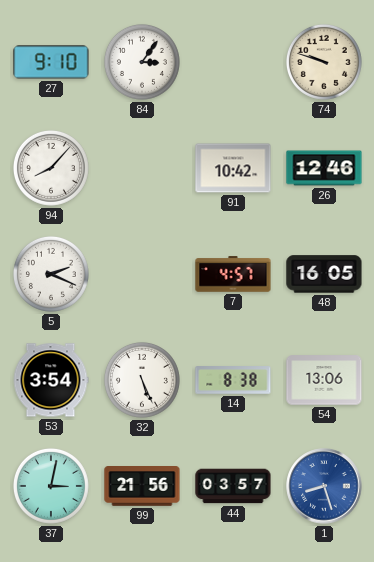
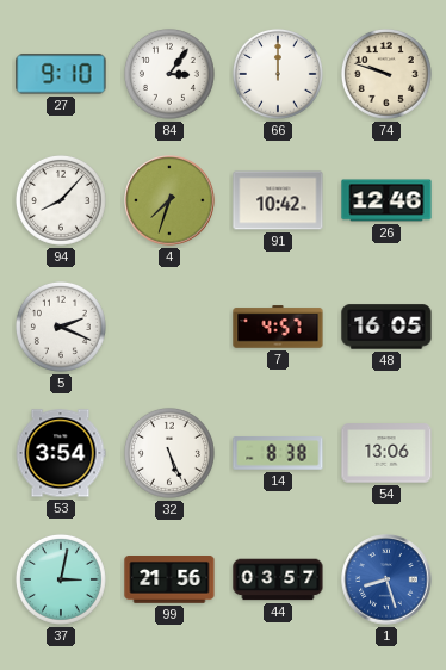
66: none -> 12:00 (278, 74)
4: none -> 7:33 (169, 200)
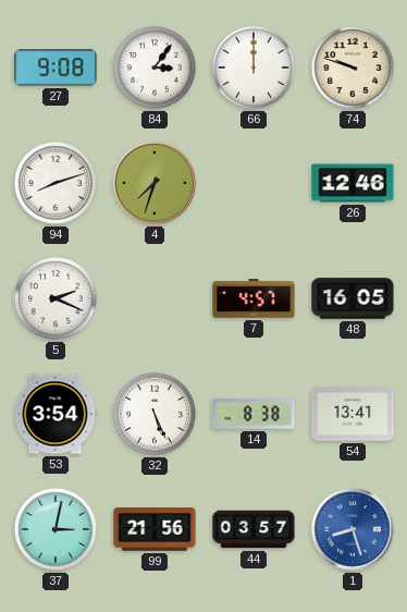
27: 9:10 -> 9:08 (55, 68)
94: 8:07 -> 8:12 (55, 183)
91: 10:42 -> none (278, 200)
54: 13:06 -> 13:41 (353, 414)
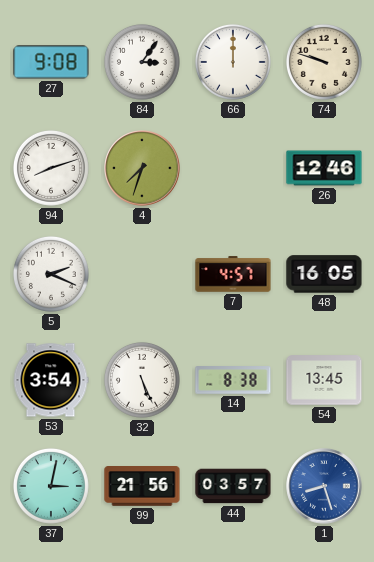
54: 13:41 -> 13:45 (324, 380)
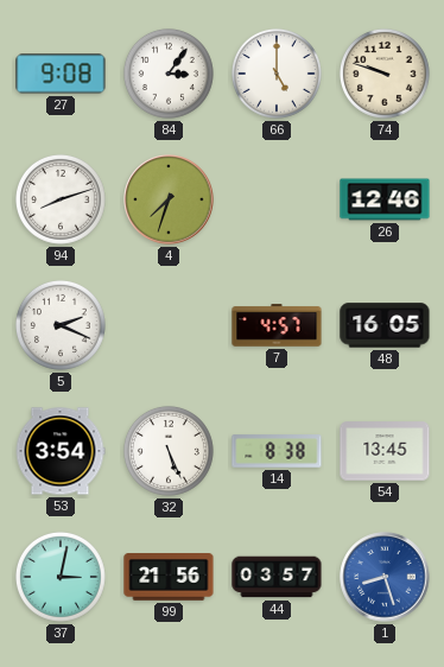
66: 12:00 -> 5:00 (277, 74)
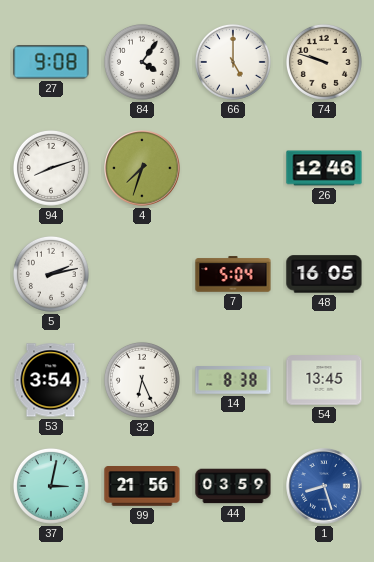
84: 3:06 -> 4:06 (142, 62)
5: 2:19 -> 2:13 (51, 274)
7: 4:57 -> 5:04 (233, 274)
32: 5:26 -> 6:26 (142, 380)
44: 03:57 -> 03:59 (233, 486)
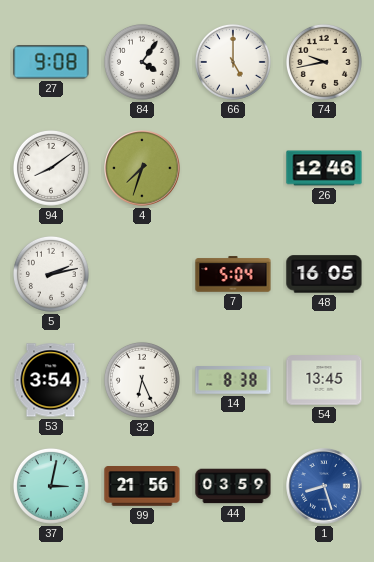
74: 9:48 -> 9:43 (324, 62)
94: 8:12 -> 8:09 (51, 168)
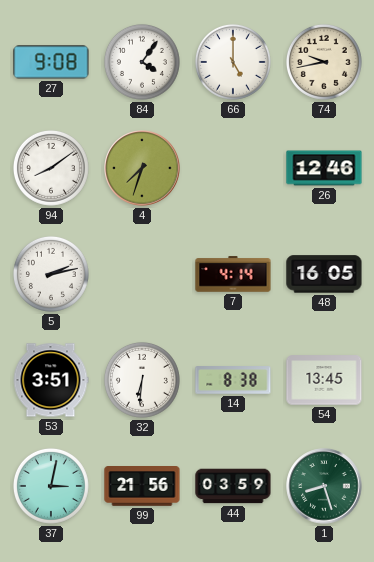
7: 5:04 -> 4:14 (233, 274)
53: 3:54 -> 3:51 (51, 380)
32: 6:26 -> 6:31 (142, 380)
1 dial: blue -> green (324, 486)
